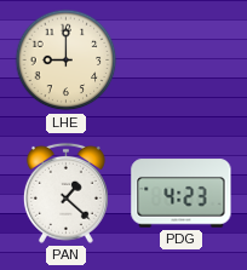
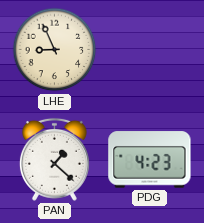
LHE: 9:00 -> 8:56 (55, 50)
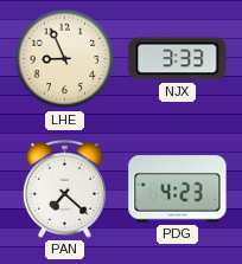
NJX: none -> 3:33 (178, 59)
PAN: 1:22 -> 7:22 (64, 188)
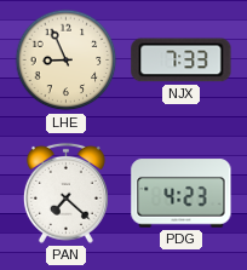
NJX: 3:33 -> 7:33 (182, 61)
